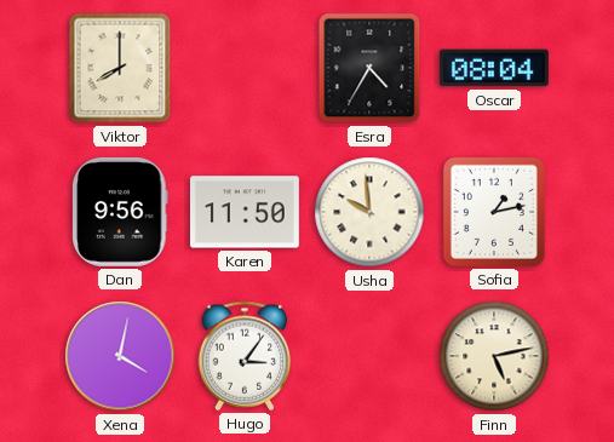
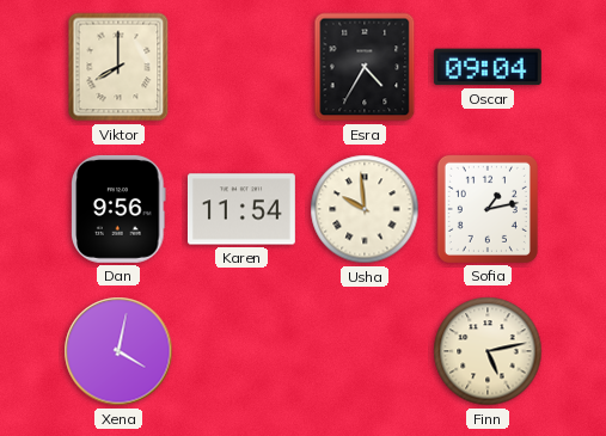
Oscar: 08:04 -> 09:04 (488, 67)
Karen: 11:50 -> 11:54 (241, 209)
Hugo: 3:06 -> none (245, 356)
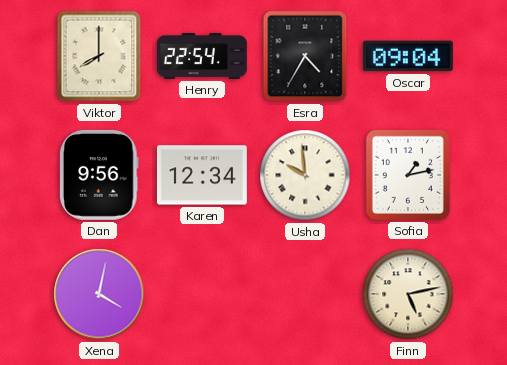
Henry: none -> 22:54 (202, 56)
Karen: 11:54 -> 12:34 (202, 175)
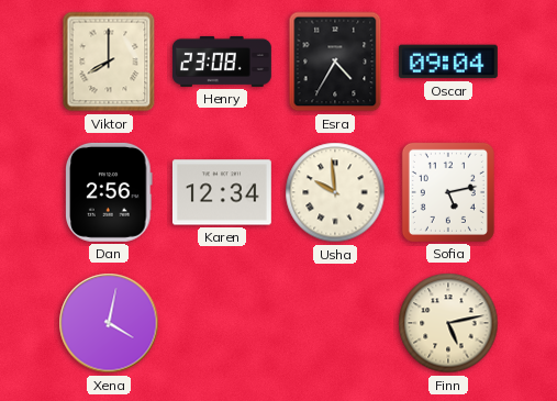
Henry: 22:54 -> 23:08 (222, 62)
Dan: 9:56 -> 2:56 (109, 192)
Sofia: 1:13 -> 5:13 (448, 192)
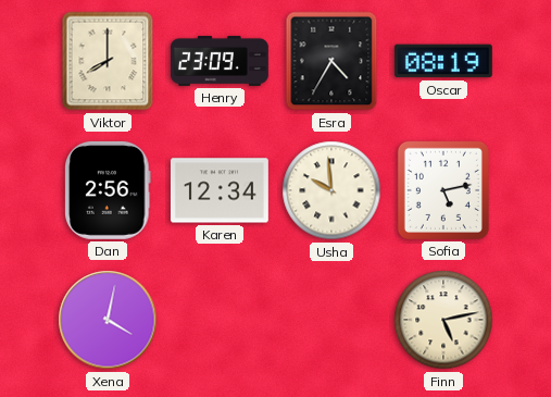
Henry: 23:08 -> 23:09 (220, 61)
Oscar: 09:04 -> 08:19 (443, 61)
